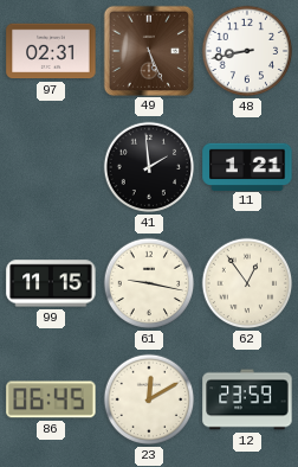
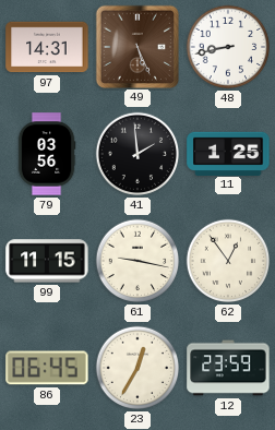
97: 02:31 -> 14:31 (47, 47)
79: none -> 03:56 (47, 154)
11: 1:21 -> 1:25 (228, 153)
23: 12:10 -> 12:35 (137, 368)
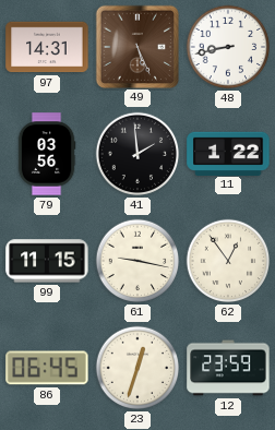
11: 1:25 -> 1:22 (228, 153)
23: 12:35 -> 12:33 (137, 368)
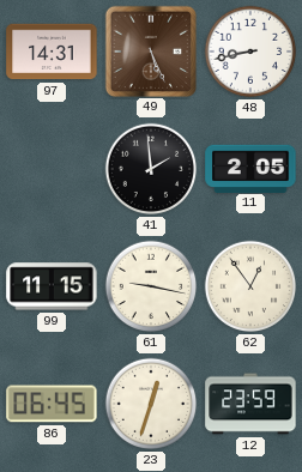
79: 03:56 -> none (47, 154)
11: 1:22 -> 2:05 (250, 168)
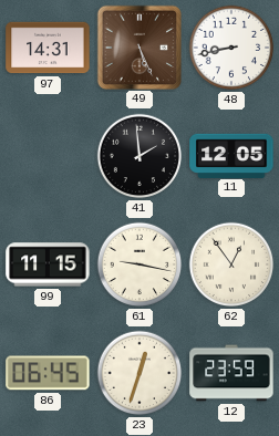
11: 2:05 -> 12:05 (231, 155)
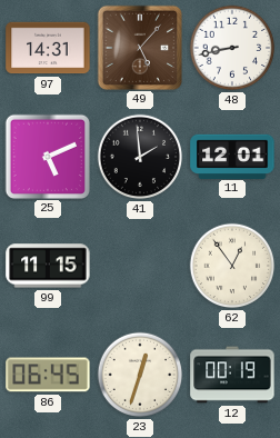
49: 5:26 -> 5:07 (139, 47)
25: none -> 5:11 (47, 156)
11: 12:05 -> 12:01 (232, 156)
61: 9:17 -> none (139, 264)
12: 23:59 -> 00:19 (232, 375)
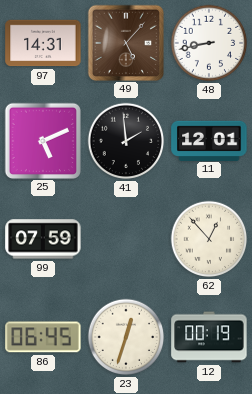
99: 11:15 -> 07:59 (43, 239)
62: 12:54 -> 12:53 (209, 239)
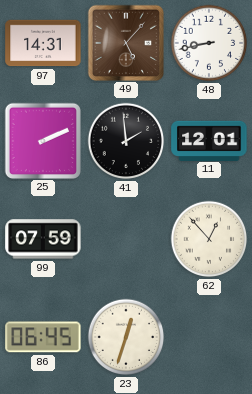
25: 5:11 -> 2:11 (42, 140)
12: 00:19 -> none (209, 337)
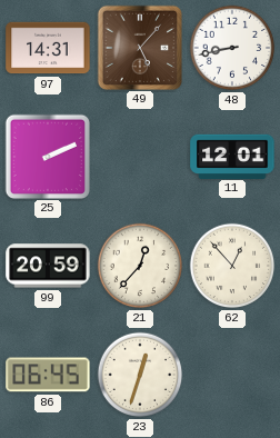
41: 1:59 -> none (126, 141)
99: 07:59 -> 20:59 (48, 266)
21: none -> 12:37 (140, 266)
